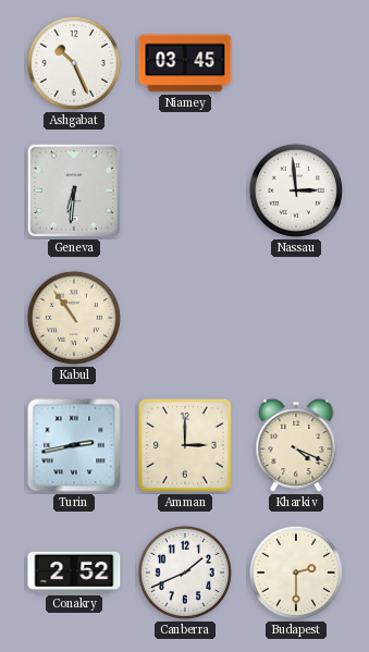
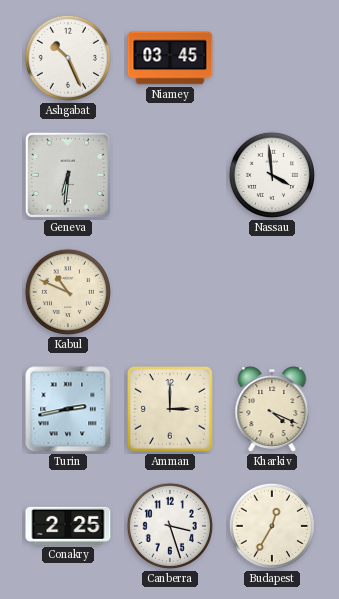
Nassau: 2:59 -> 3:59 (272, 175)
Kabul: 10:54 -> 10:49 (68, 292)
Conakry: 2:52 -> 2:25 (68, 526)
Canberra: 1:41 -> 3:27 (170, 526)
Budapest: 2:30 -> 12:35 (272, 526)
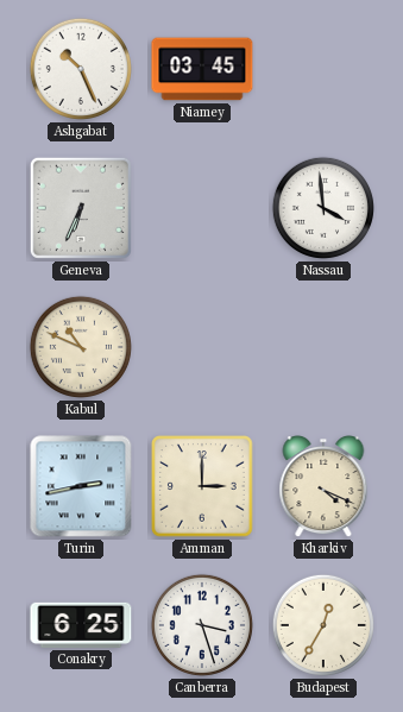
Geneva: 6:31 -> 6:34 (81, 208)
Conakry: 2:25 -> 6:25 (81, 625)
